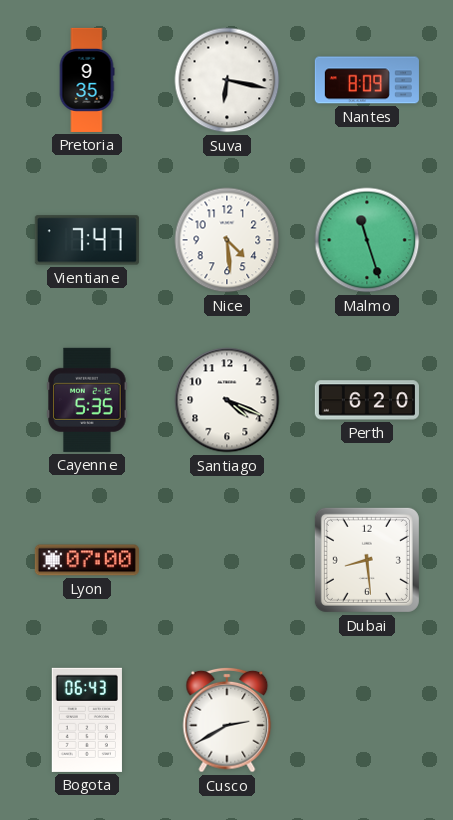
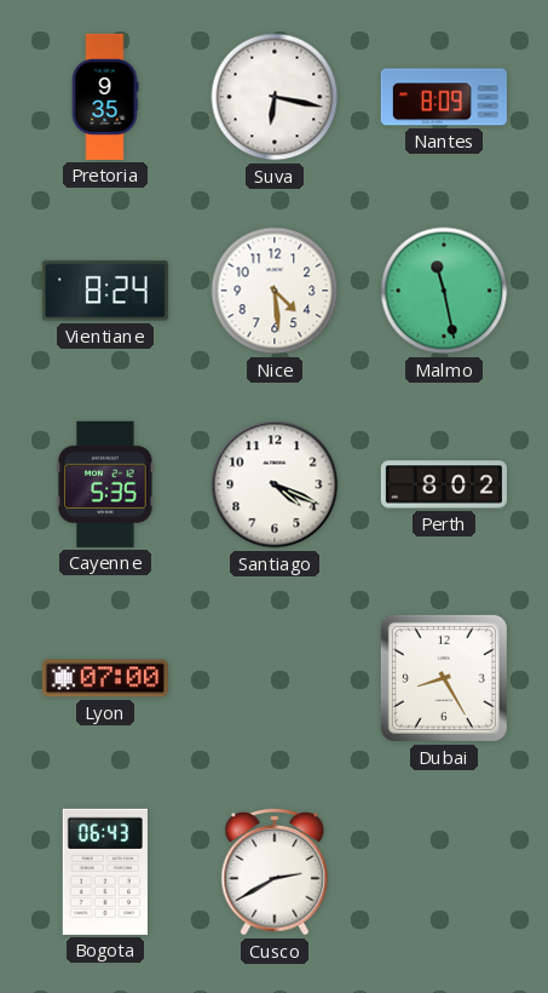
Vientiane: 7:47 -> 8:24 (105, 291)
Malmo: 11:27 -> 11:28 (444, 291)
Perth: 6:20 -> 8:02 (444, 484)
Dubai: 8:29 -> 8:25 (444, 678)
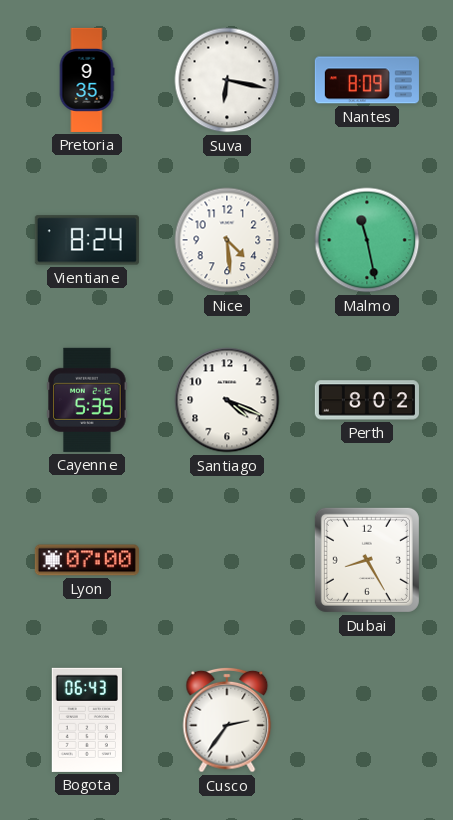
Cusco: 2:40 -> 2:36 (227, 720)
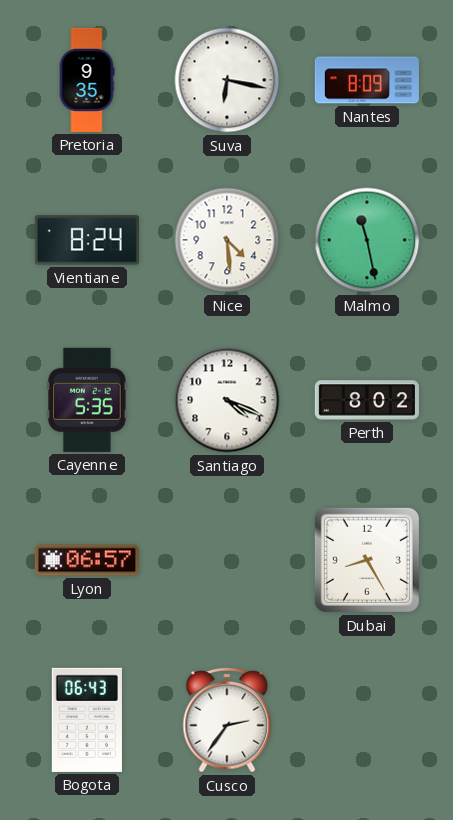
Lyon: 07:00 -> 06:57 (87, 560)
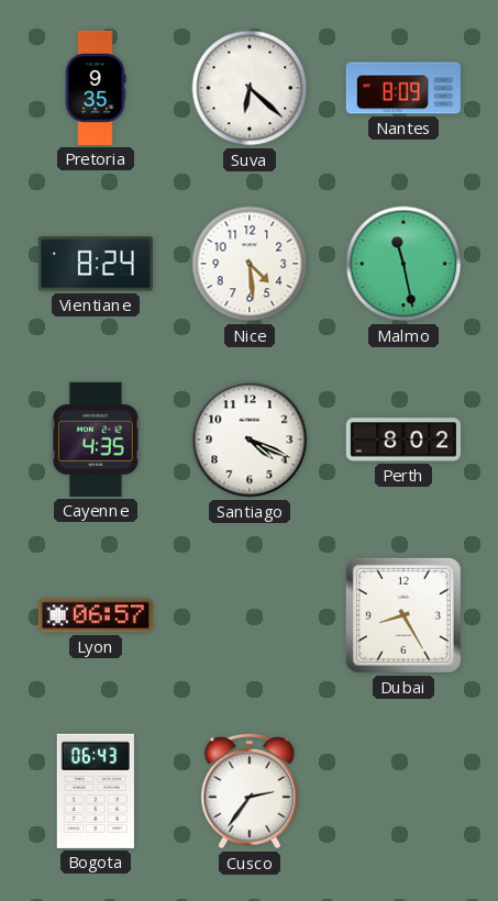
Suva: 6:17 -> 6:22 (250, 88)
Cayenne: 5:35 -> 4:35 (96, 440)
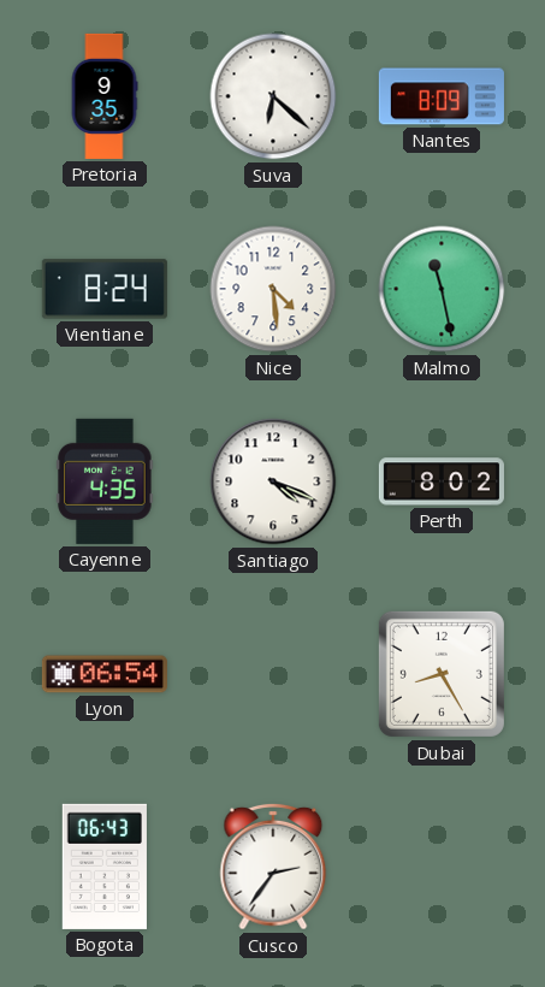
Lyon: 06:57 -> 06:54 (105, 674)
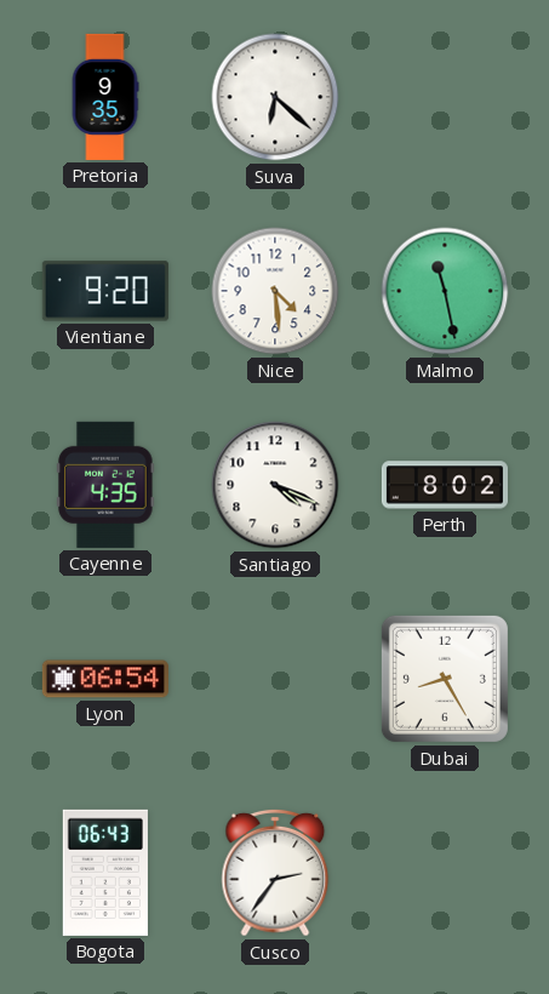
Nantes: 8:09 -> none (442, 96)
Vientiane: 8:24 -> 9:20 (105, 291)
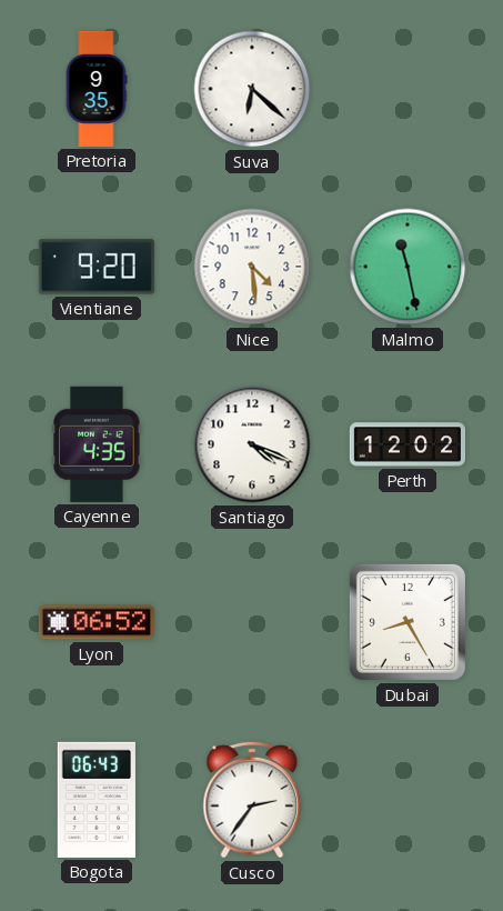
Perth: 8:02 -> 12:02 (408, 444)
Lyon: 06:54 -> 06:52 (97, 622)
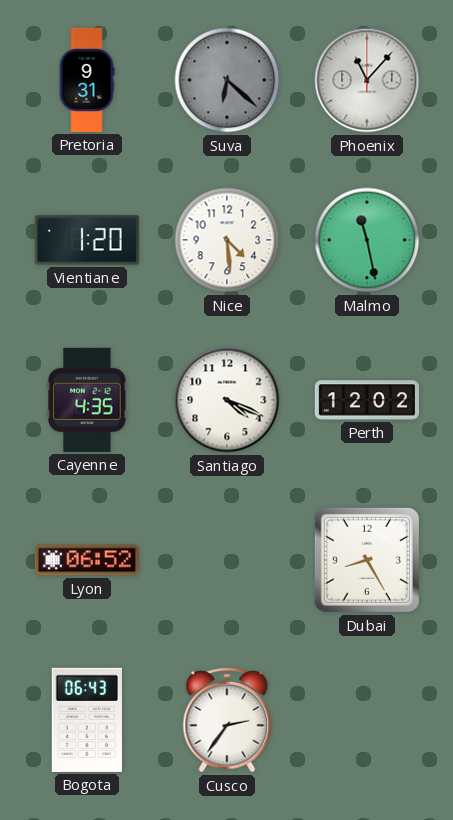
Pretoria: 9:35 -> 9:31 (87, 80)
Suva dial: white -> grey (227, 80)
Phoenix: none -> 11:07 (367, 80)
Vientiane: 9:20 -> 1:20 (87, 240)
